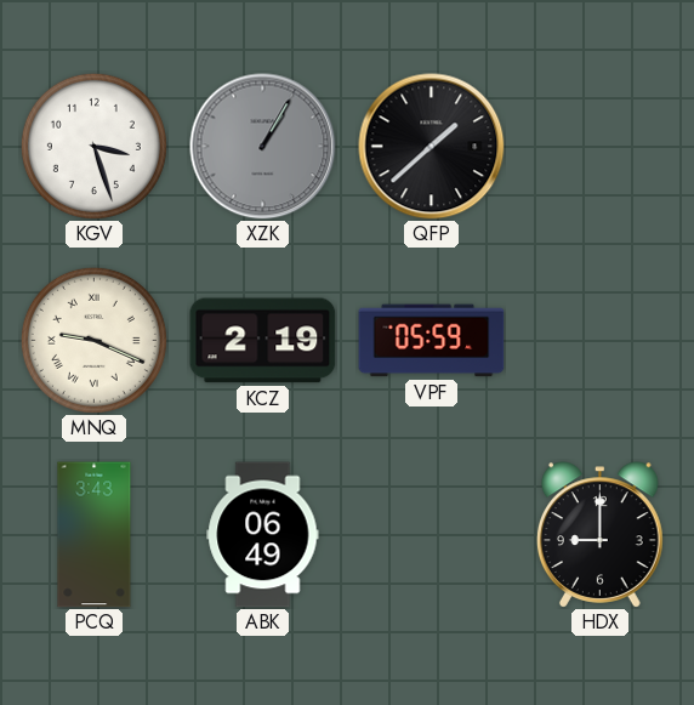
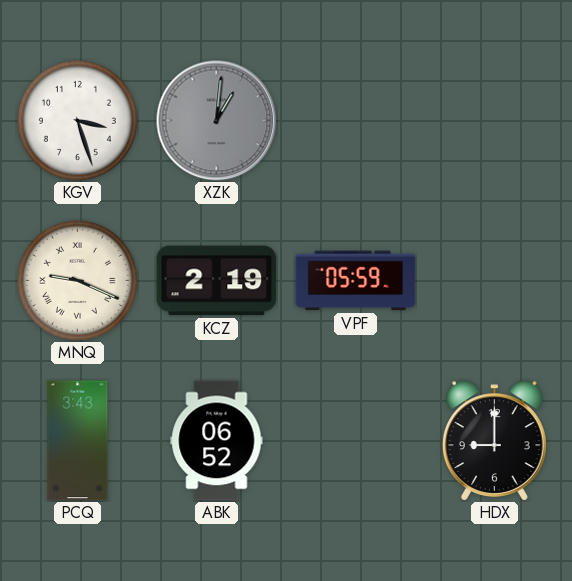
XZK: 1:05 -> 1:01 (217, 121)
QFP: 1:38 -> none (432, 147)
ABK: 06:49 -> 06:52 (217, 441)
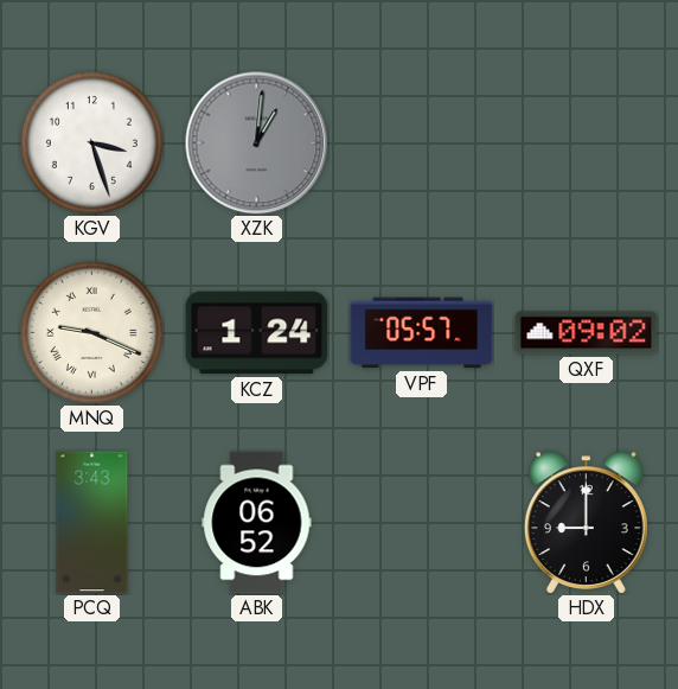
KCZ: 2:19 -> 1:24 (257, 333)
VPF: 05:59 -> 05:57 (422, 333)
QXF: none -> 09:02 (587, 333)
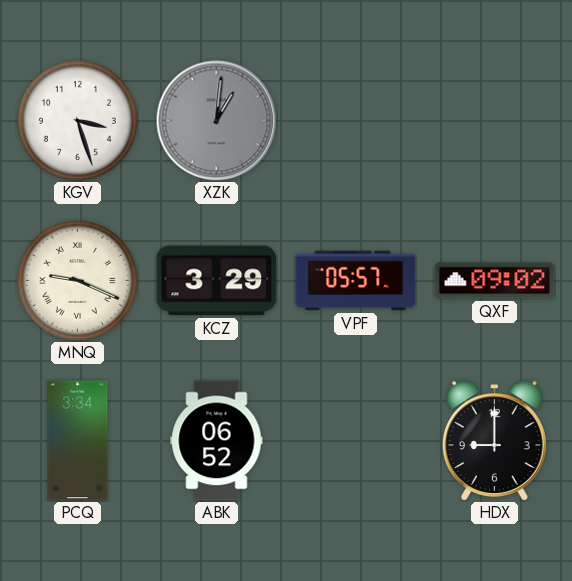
KCZ: 1:24 -> 3:29 (217, 281)
PCQ: 3:43 -> 3:34 (78, 441)
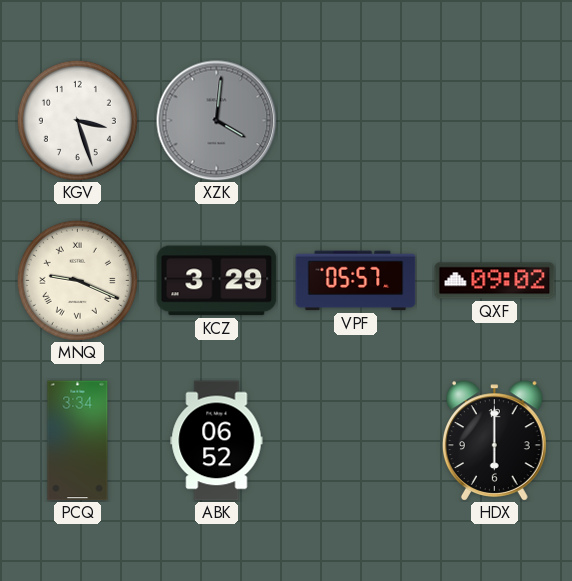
XZK: 1:01 -> 4:01 (217, 121)
HDX: 9:00 -> 6:00 (494, 441)
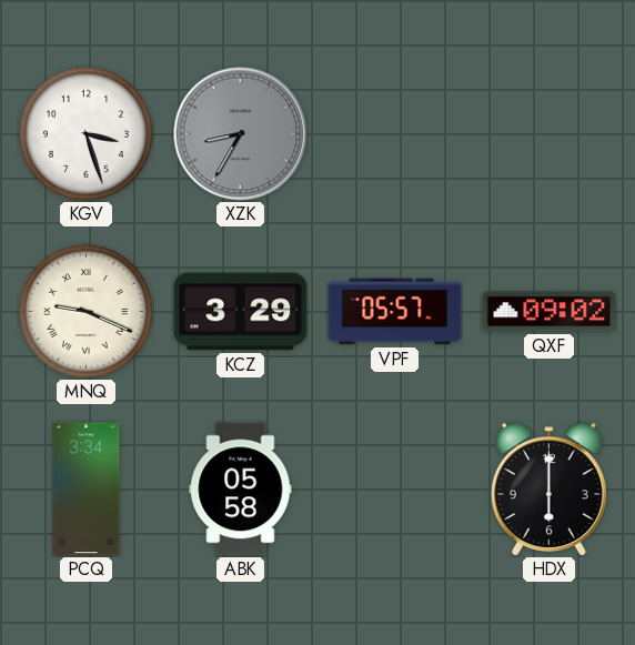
XZK: 4:01 -> 8:35 (241, 134)
ABK: 06:52 -> 05:58 (241, 490)
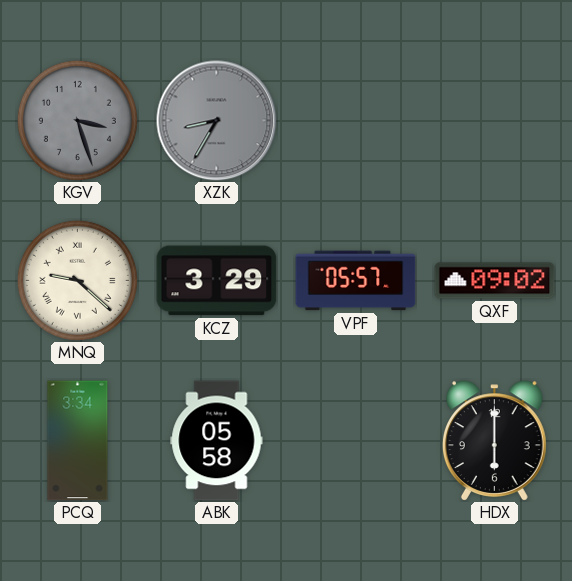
KGV dial: white -> grey (77, 120)
MNQ: 9:19 -> 9:22 (77, 280)
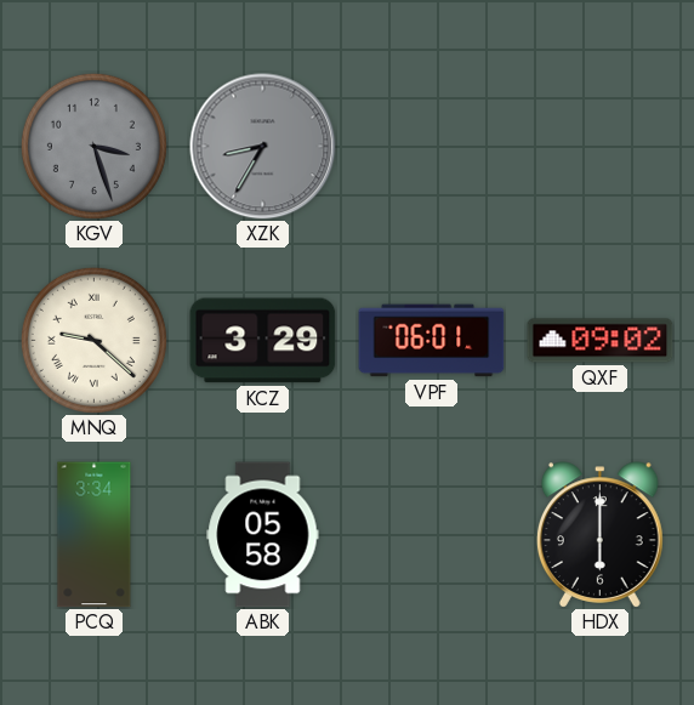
VPF: 05:57 -> 06:01 (432, 341)
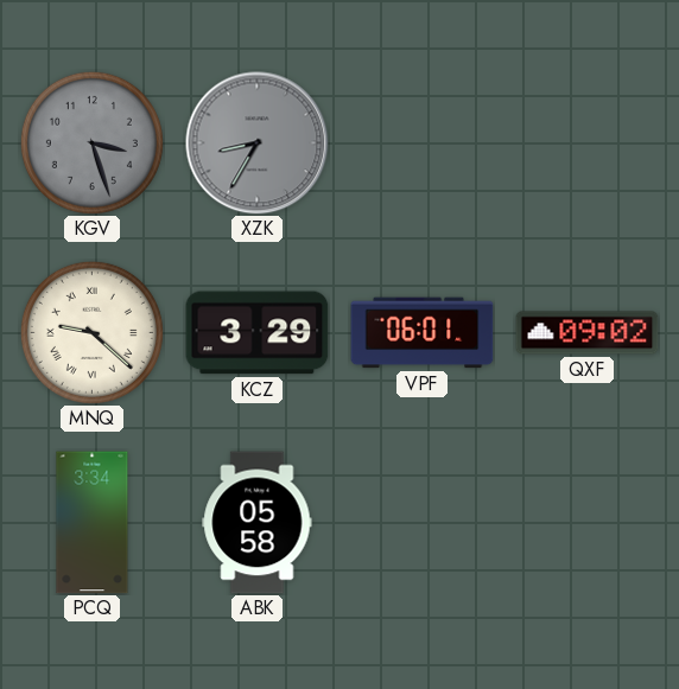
HDX: 6:00 -> none (599, 535)
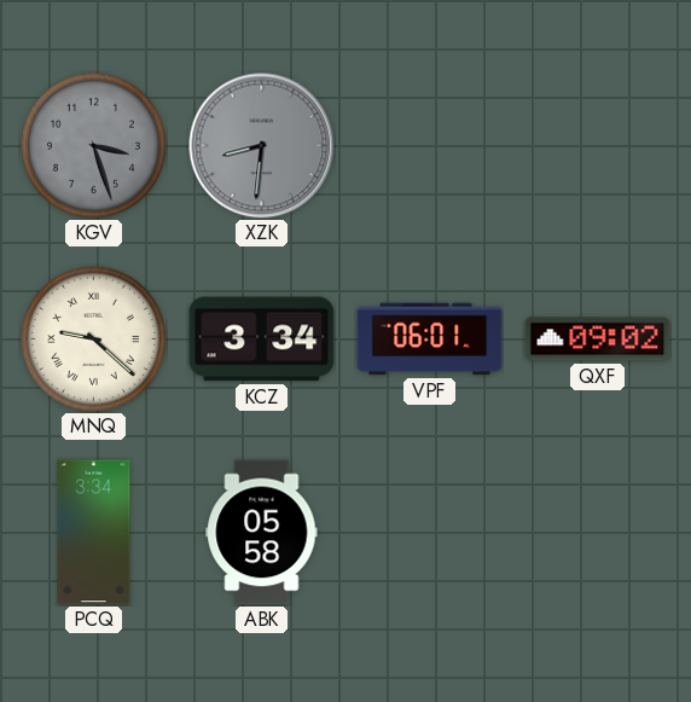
XZK: 8:35 -> 8:31 (262, 146)
KCZ: 3:29 -> 3:34 (262, 340)
